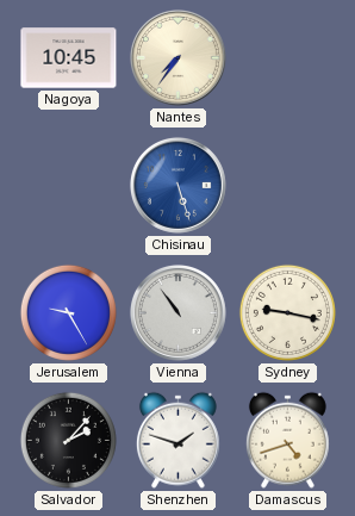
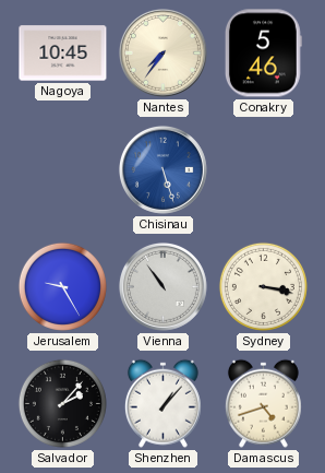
Conakry: none -> 5:46 (263, 54)
Sydney: 9:17 -> 3:17 (263, 286)
Shenzhen: 1:48 -> 1:07 (162, 403)
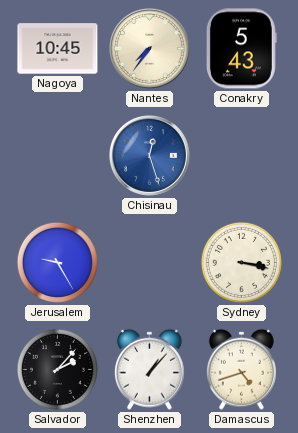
Conakry: 5:46 -> 5:43 (241, 49)
Chisinau: 5:27 -> 12:27 (149, 155)
Vienna: 10:54 -> none (162, 286)
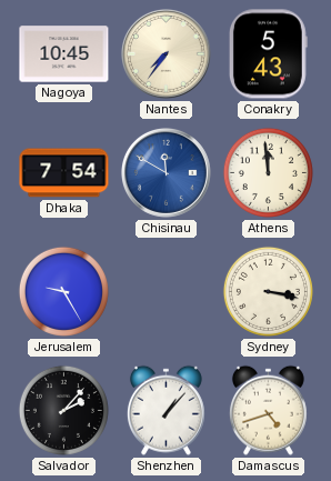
Dhaka: none -> 7:54 (64, 173)
Chisinau: 12:27 -> 11:50 (165, 172)
Athens: none -> 11:59 (268, 172)
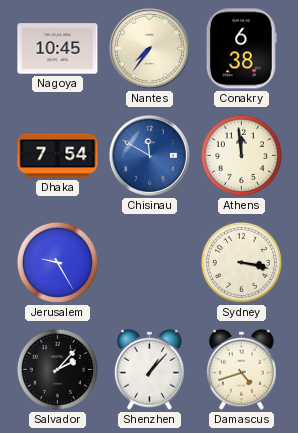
Conakry: 5:43 -> 6:38 (241, 49)
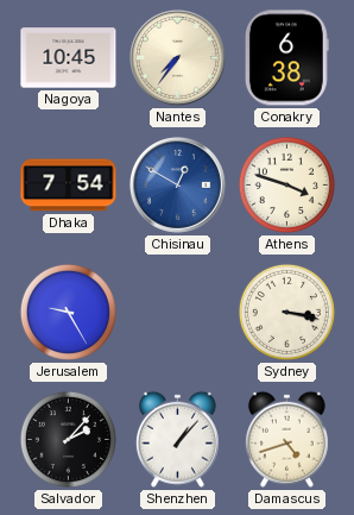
Chisinau: 11:50 -> 12:50 (177, 184)
Athens: 11:59 -> 3:48 (286, 184)
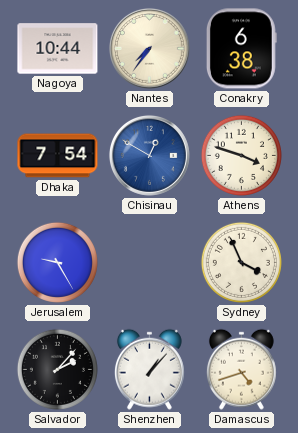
Nagoya: 10:45 -> 10:44 (58, 49)
Sydney: 3:17 -> 3:56 (241, 262)
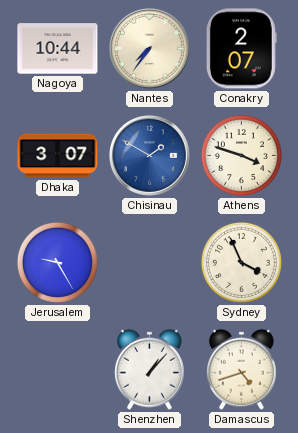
Conakry: 6:38 -> 2:07 (241, 49)
Dhaka: 7:54 -> 3:07 (58, 156)
Chisinau: 12:50 -> 1:50 (149, 155)
Salvador: 2:07 -> none (57, 369)
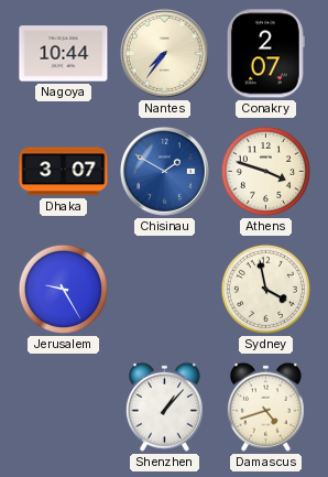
Sydney: 3:56 -> 3:58 (265, 289)
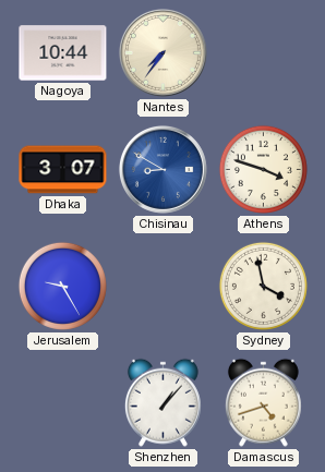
Conakry: 2:07 -> none (265, 54)
Chisinau: 1:50 -> 8:50 (162, 169)
